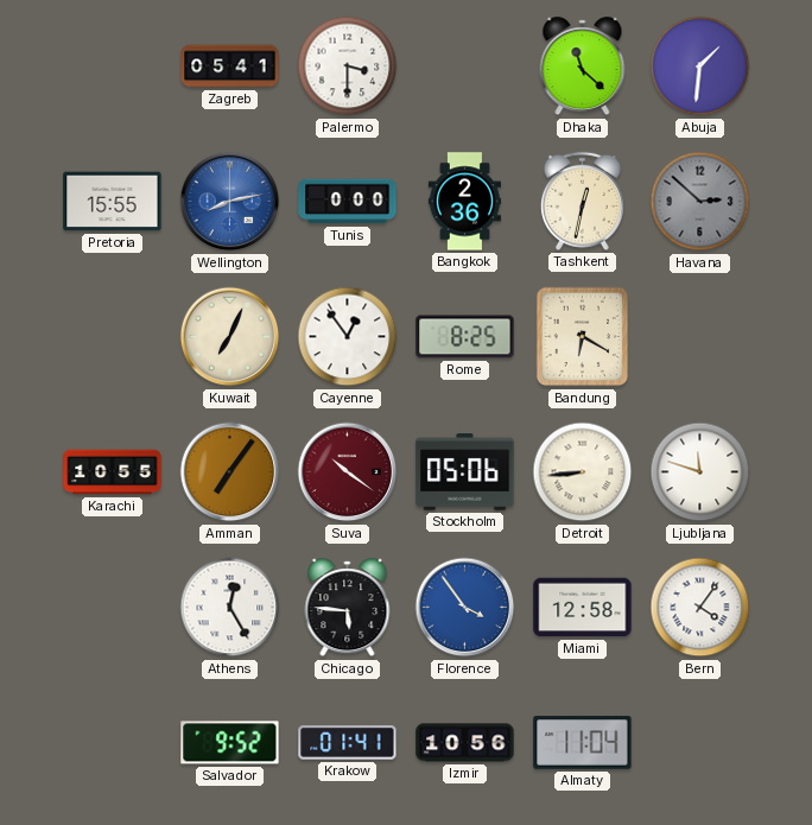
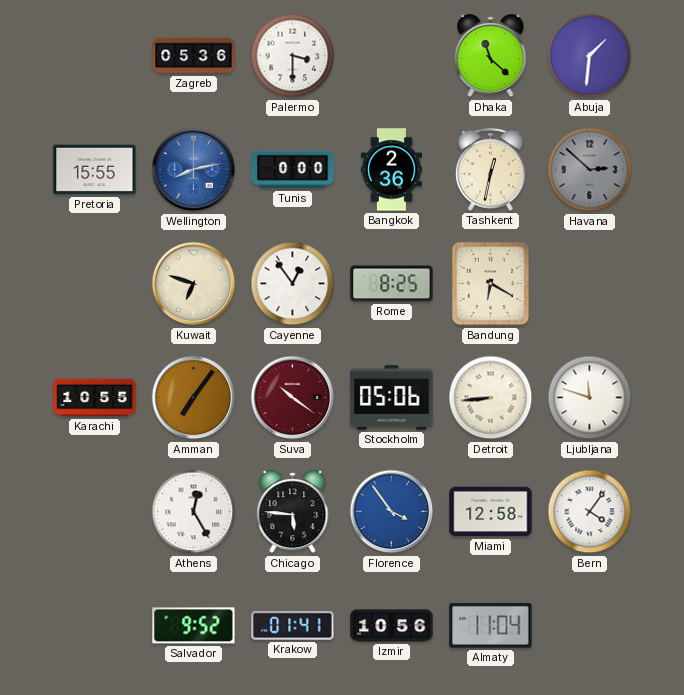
Zagreb: 05:41 -> 05:36 (194, 56)
Kuwait: 7:04 -> 6:48 (194, 284)
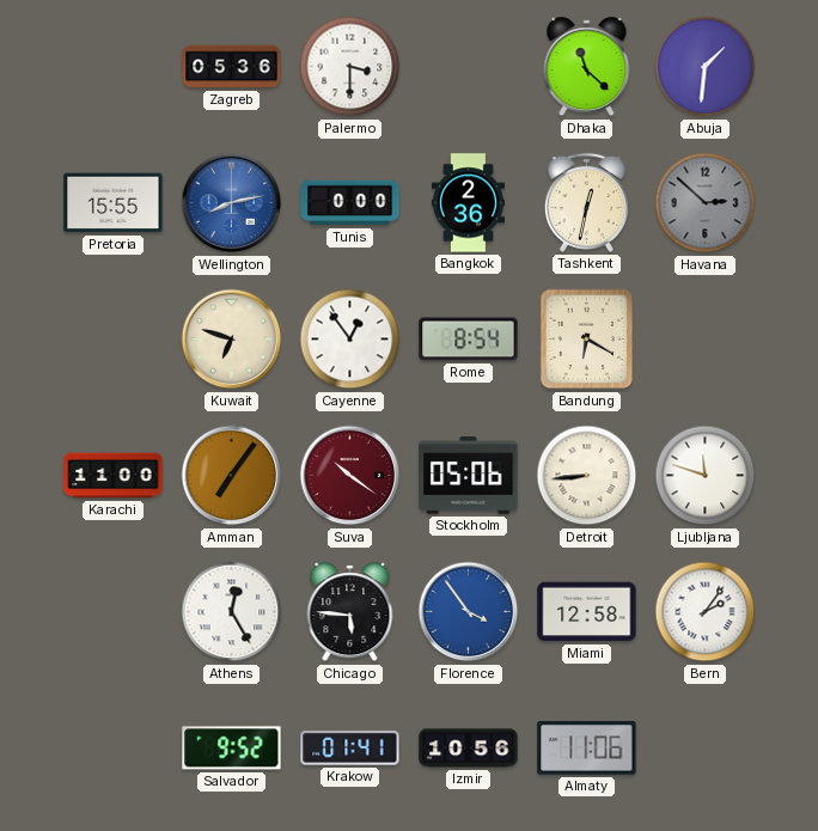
Rome: 8:25 -> 8:54 (469, 340)
Karachi: 10:55 -> 11:00 (114, 476)
Bern: 4:06 -> 2:06 (706, 612)
Almaty: 11:04 -> 11:06 (587, 748)
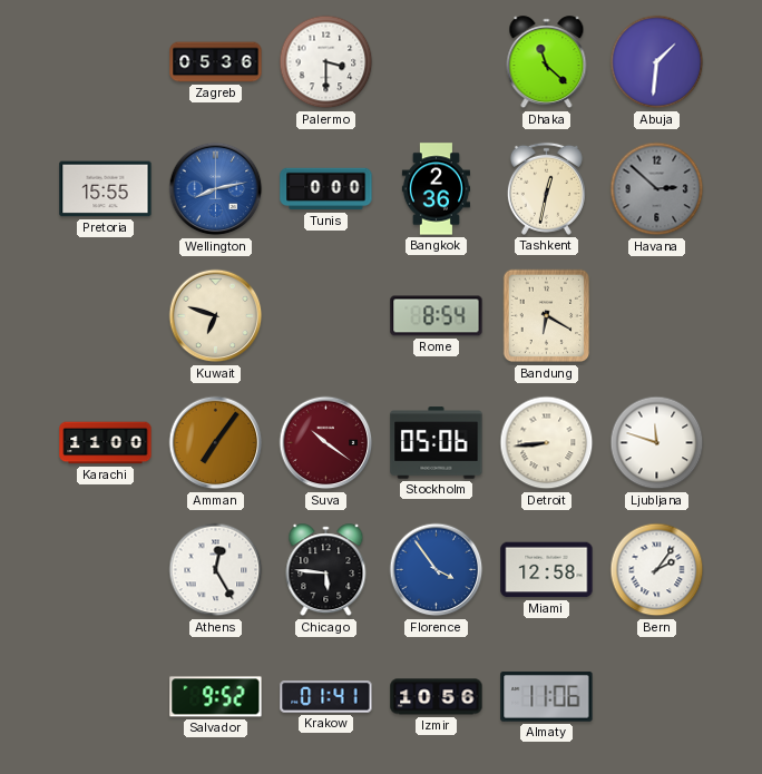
Cayenne: 12:54 -> none (350, 340)
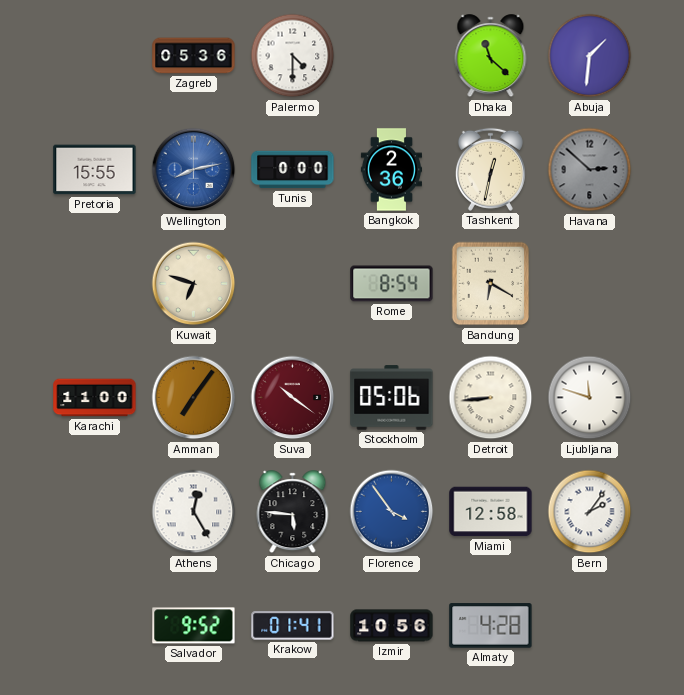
Palermo: 3:30 -> 4:30 (293, 56)
Almaty: 11:06 -> 4:28 (491, 626)
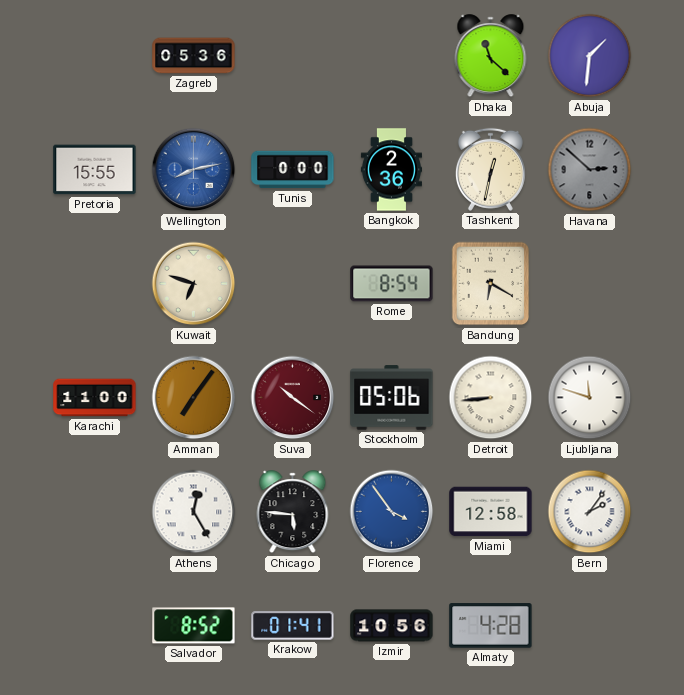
Palermo: 4:30 -> none (293, 56)
Salvador: 9:52 -> 8:52 (194, 626)
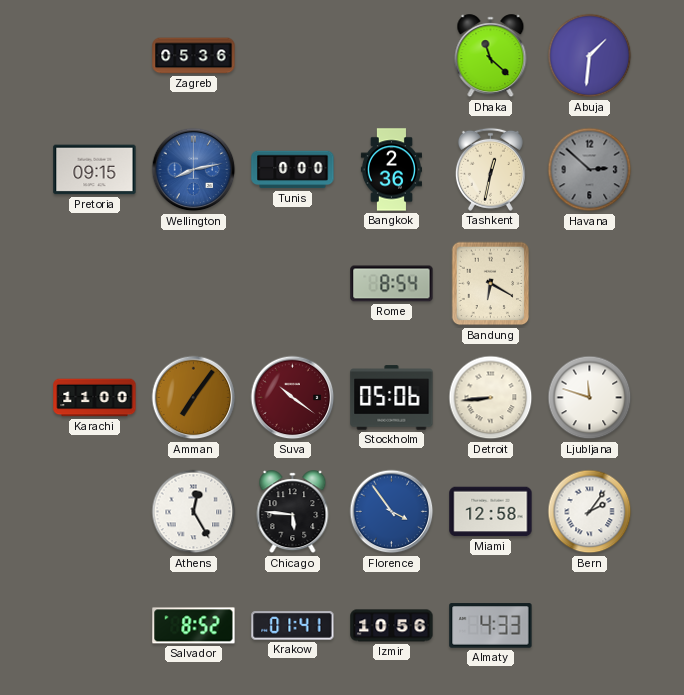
Pretoria: 15:55 -> 09:15 (95, 170)
Kuwait: 6:48 -> none (194, 284)
Almaty: 4:28 -> 4:33 (491, 626)
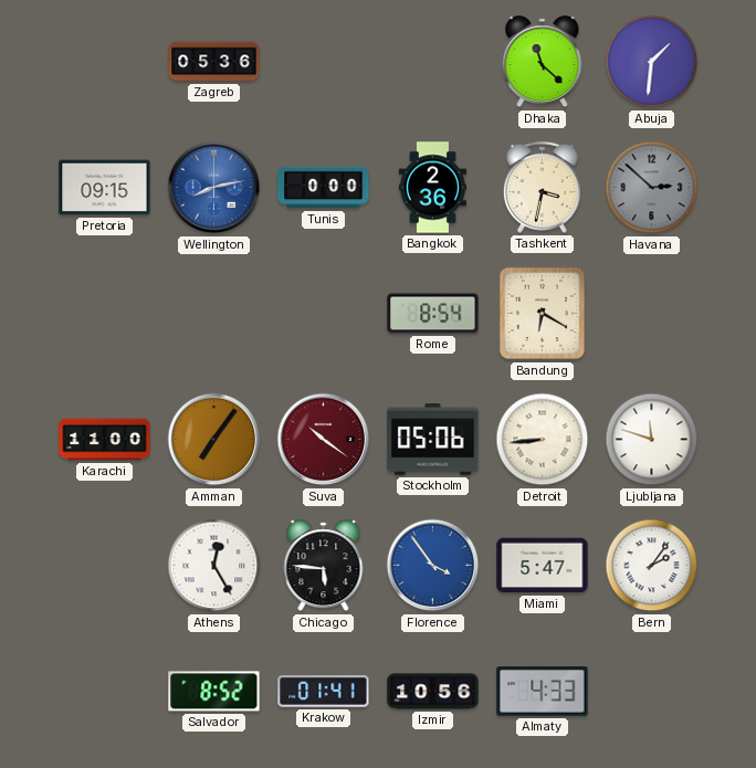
Tashkent: 12:32 -> 3:32 (542, 187)
Miami: 12:58 -> 5:47 (543, 566)
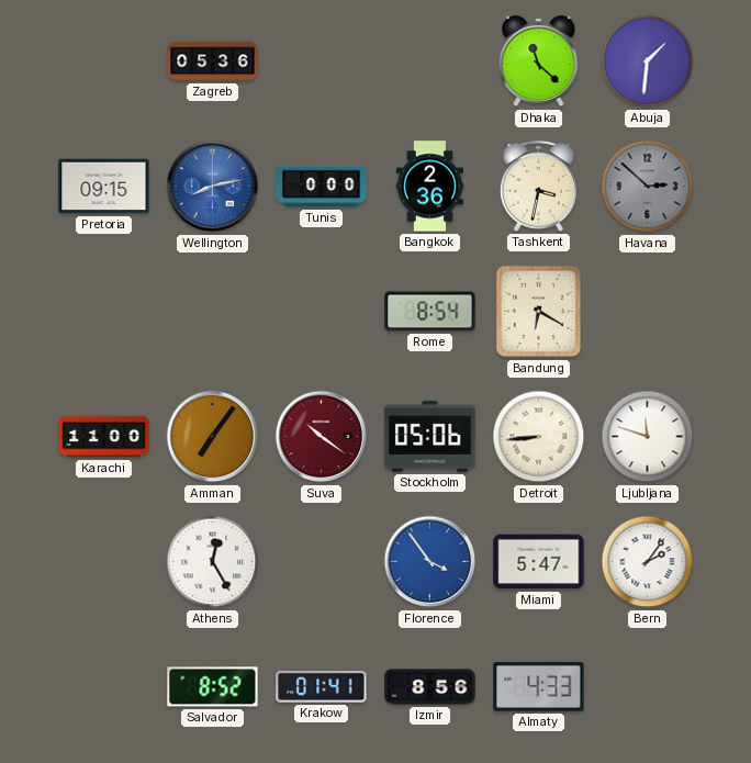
Chicago: 5:46 -> none (324, 566)
Izmir: 10:56 -> 8:56 (430, 687)
